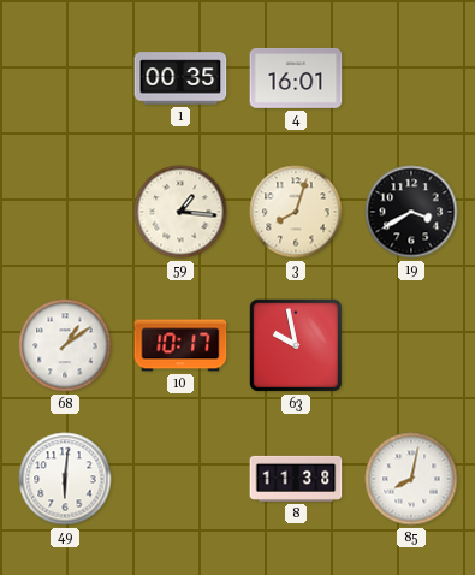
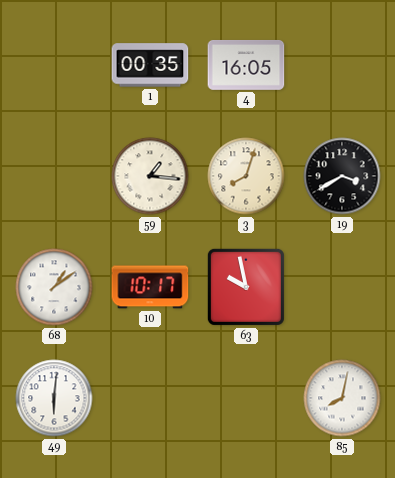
4: 16:01 -> 16:05 (246, 65)
8: 11:38 -> none (296, 479)
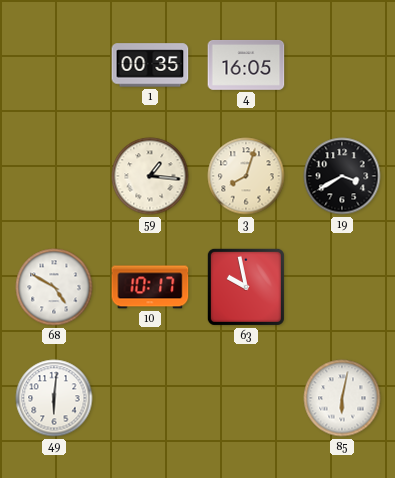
68: 1:09 -> 4:50 (54, 287)
85: 8:02 -> 6:02 (342, 398)
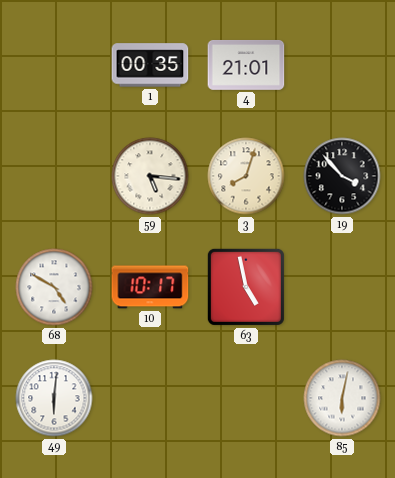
4: 16:05 -> 21:01 (246, 65)
59: 1:16 -> 5:16 (150, 176)
19: 3:40 -> 3:53 (342, 176)
63: 9:58 -> 4:58 (246, 287)
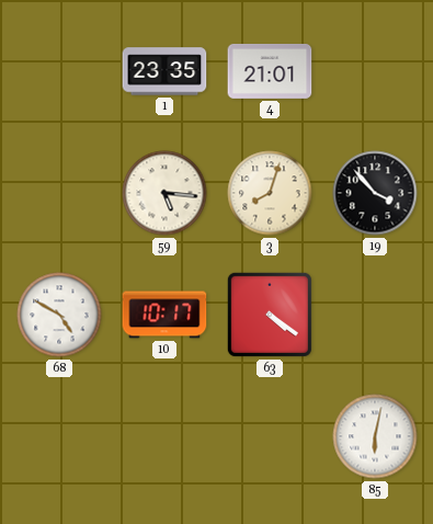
1: 00:35 -> 23:35 (164, 71)
63: 4:58 -> 4:21 (270, 315)
49: 6:01 -> none (54, 398)
